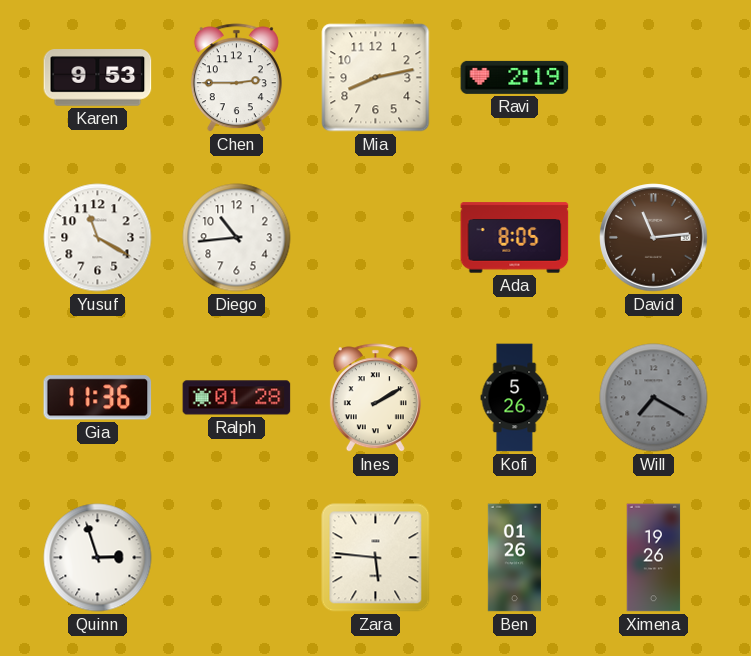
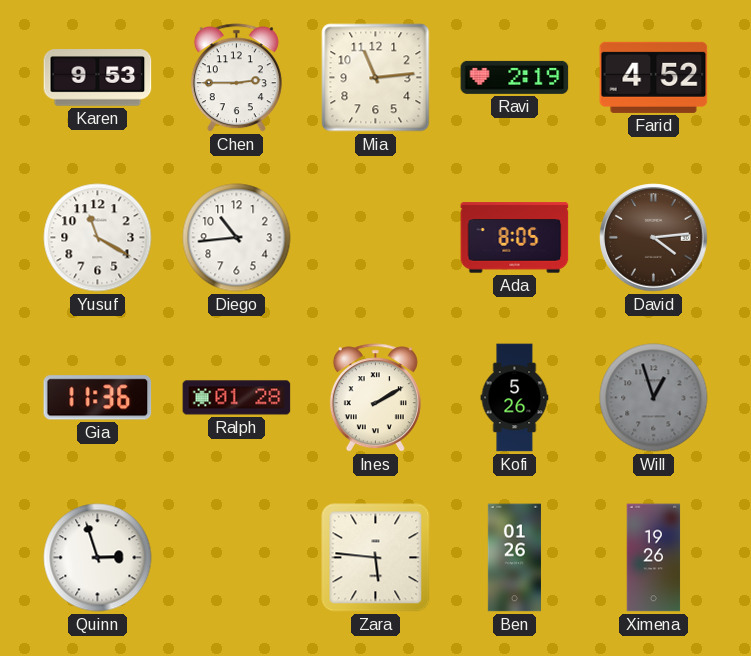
Mia: 8:13 -> 11:14 (376, 78)
Farid: none -> 4:52 (654, 77)
David: 11:14 -> 4:14 (654, 238)
Will: 7:20 -> 12:57 (654, 398)
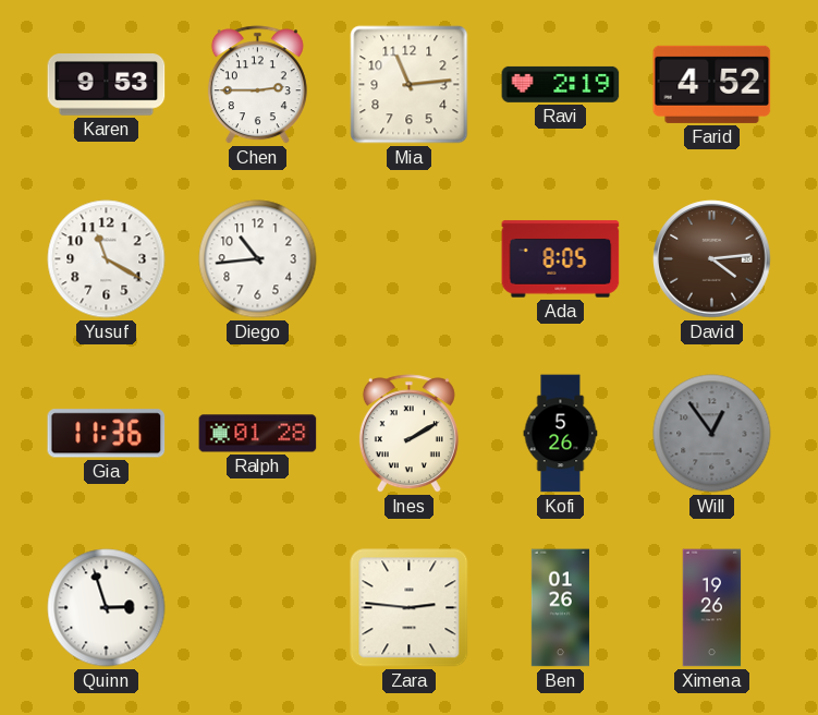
Will: 12:57 -> 12:54 (712, 434)
Zara: 5:46 -> 2:46 (410, 608)
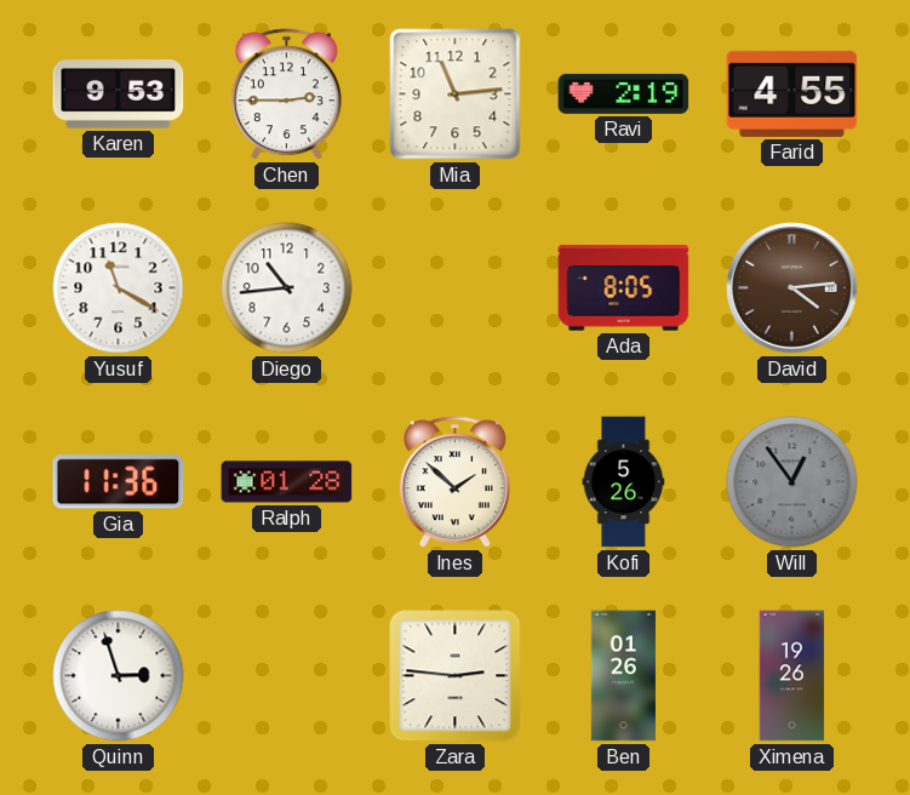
Farid: 4:52 -> 4:55 (792, 93)
Ines: 2:10 -> 1:52 (454, 482)
